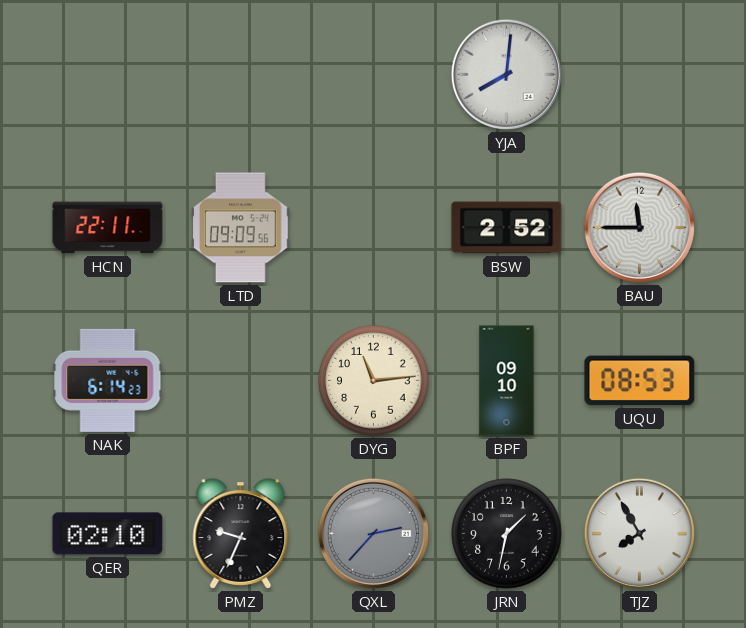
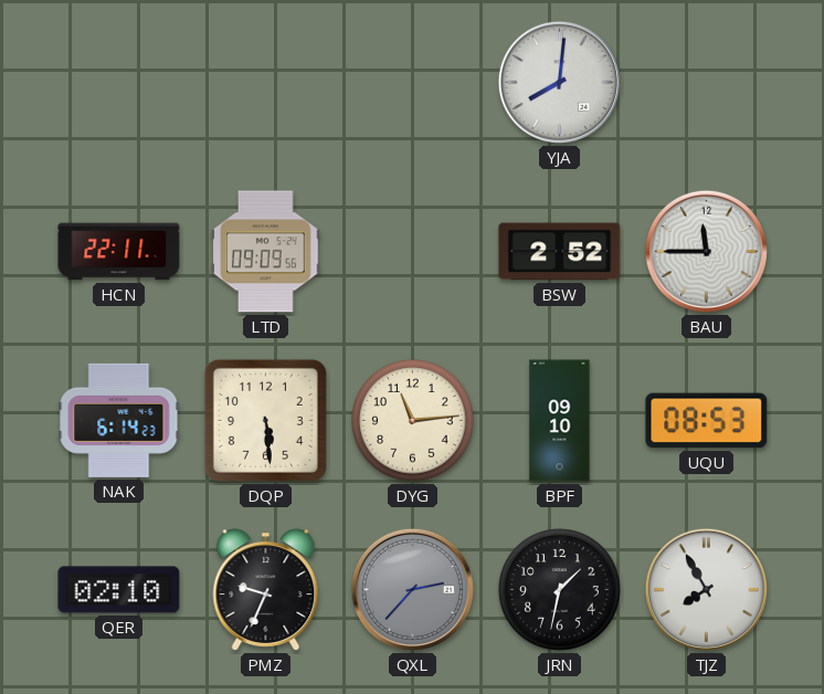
DQP: none -> 5:29 (265, 420)
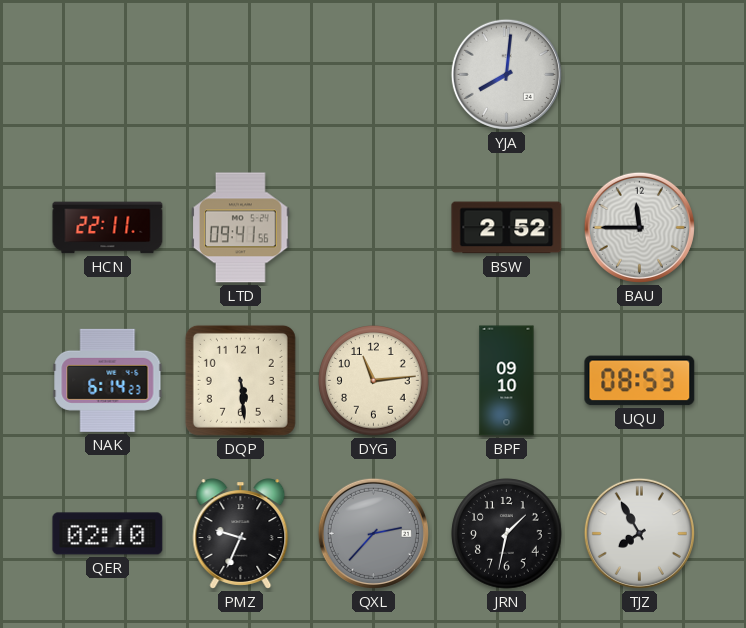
LTD: 09:09 -> 09:41 (241, 228)
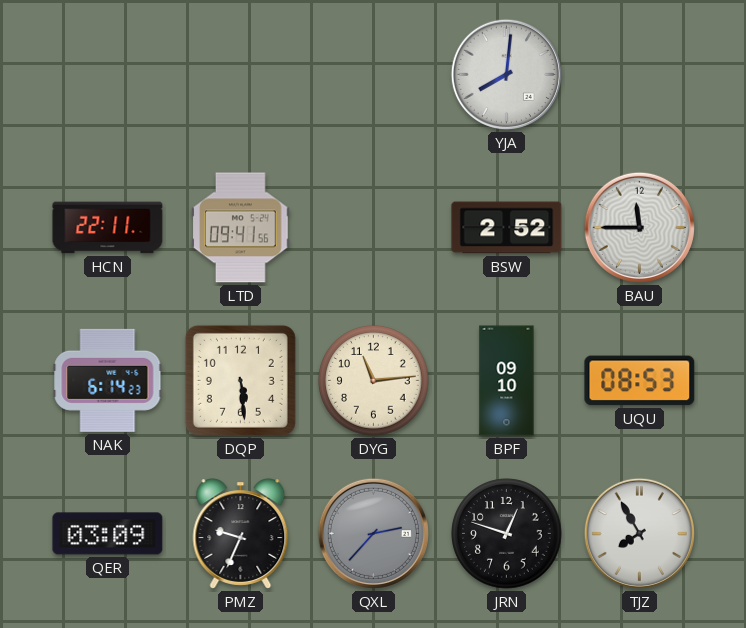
QER: 02:10 -> 03:09 (108, 534)
JRN: 1:32 -> 12:48 (507, 534)
